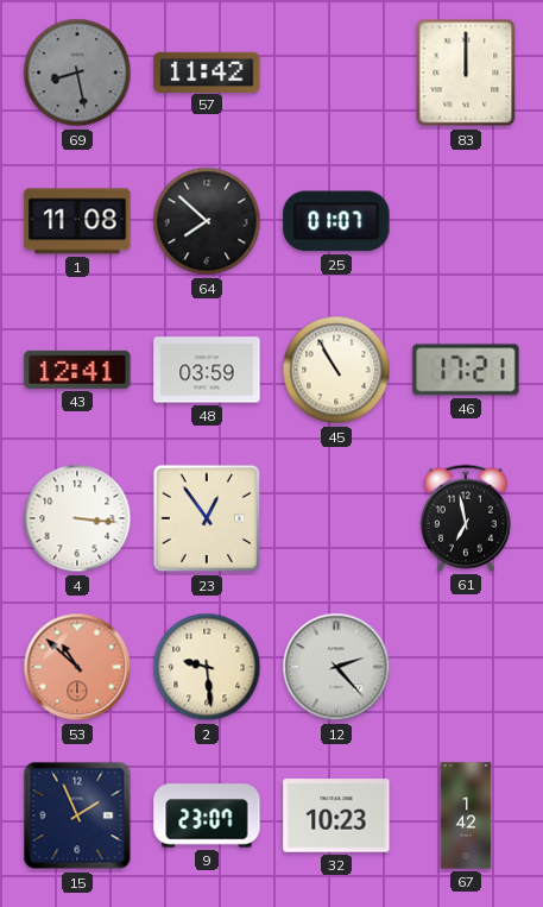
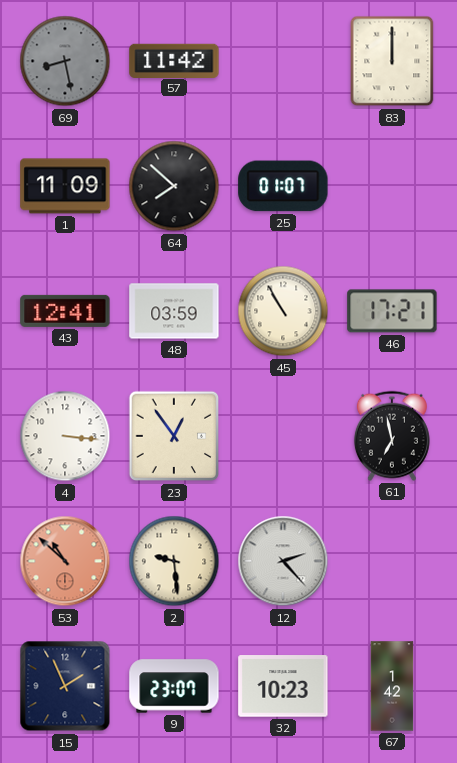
1: 11:08 -> 11:09 (65, 186)
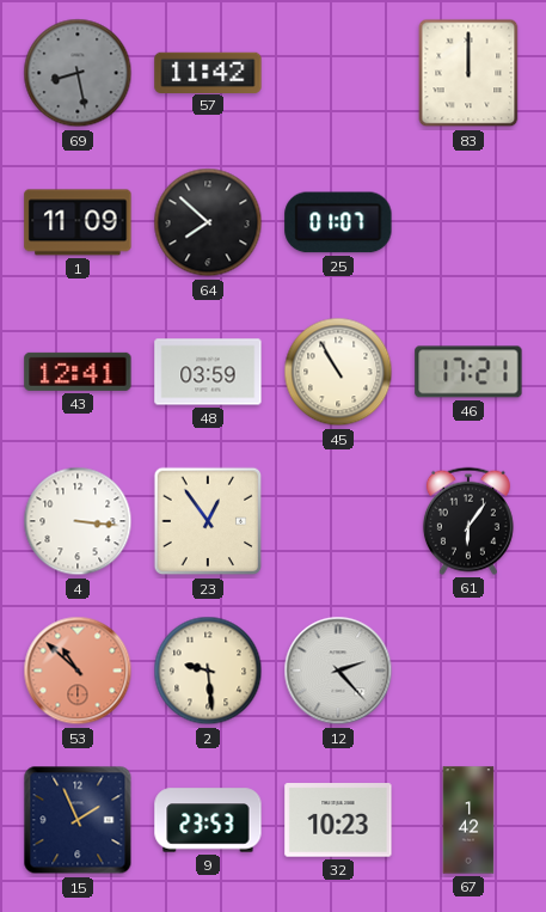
61: 6:58 -> 6:06 (468, 521)
9: 23:07 -> 23:53 (208, 820)
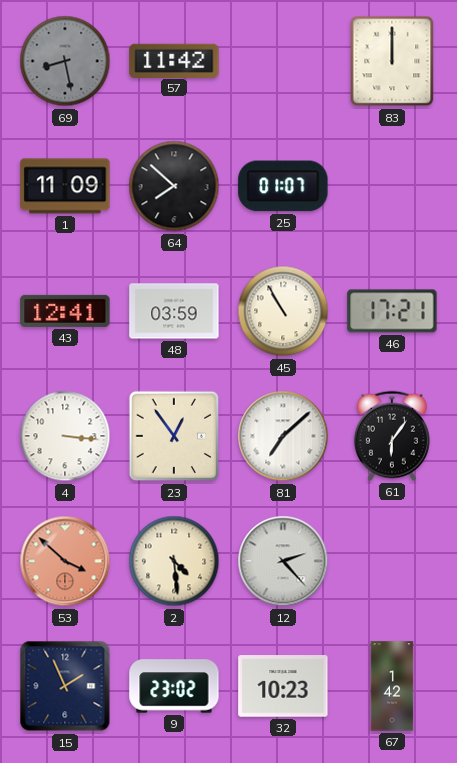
81: none -> 7:08 (283, 436)
53: 10:52 -> 3:52 (65, 561)
2: 9:29 -> 4:29 (174, 561)
9: 23:53 -> 23:02 (174, 686)
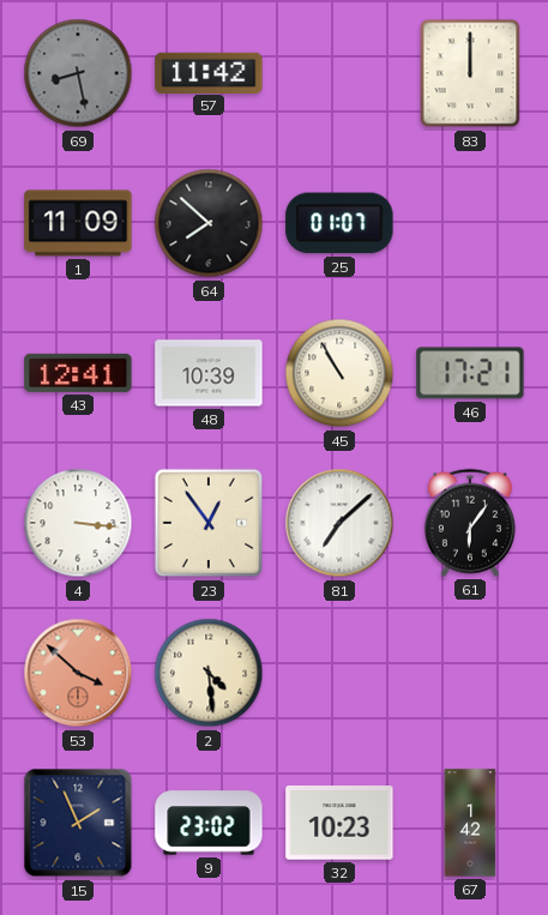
48: 03:59 -> 10:39 (209, 373)
12: 2:23 -> none (283, 561)
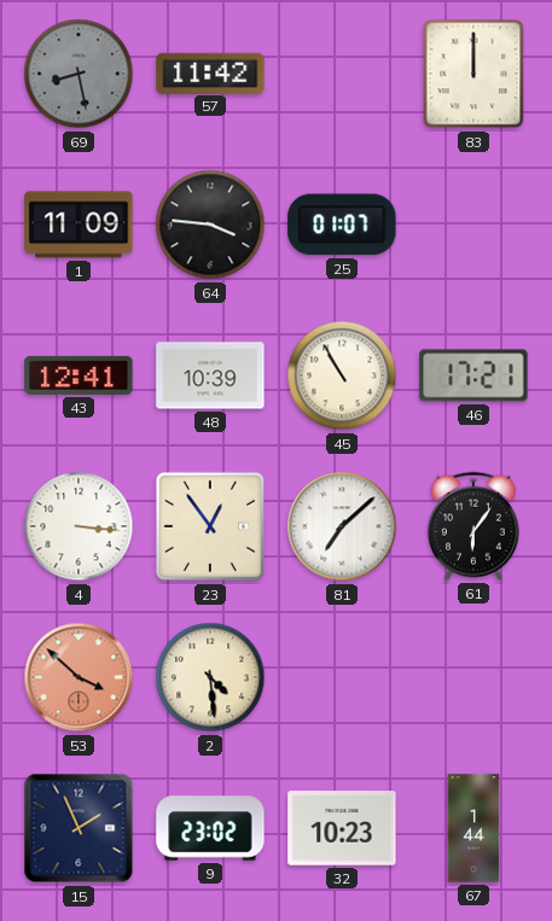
64: 7:52 -> 3:46 (210, 225)
67: 1:42 -> 1:44 (473, 828)
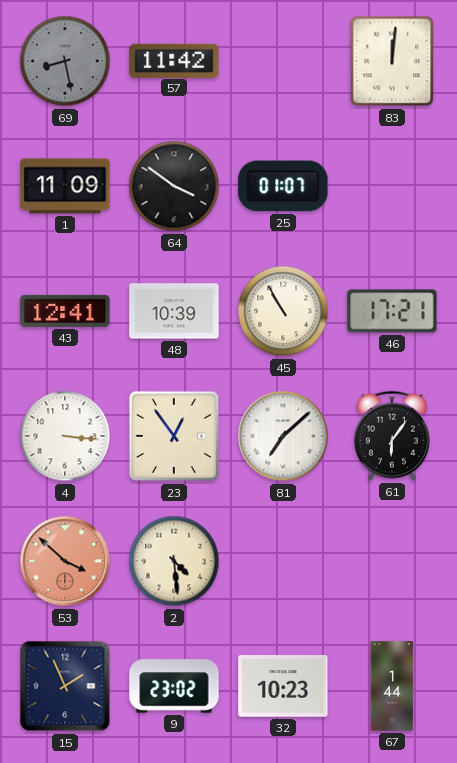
83: 12:00 -> 12:01 (392, 61)
64: 3:46 -> 3:51 (174, 186)
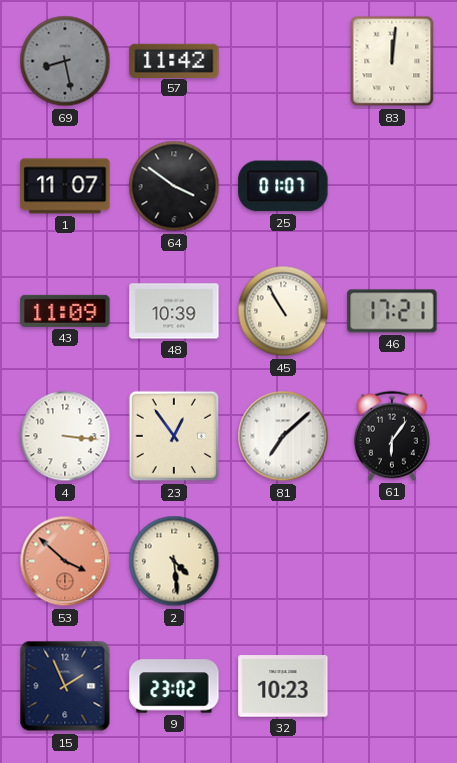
1: 11:09 -> 11:07 (65, 186)
43: 12:41 -> 11:09 (65, 311)
67: 1:44 -> none (392, 686)
